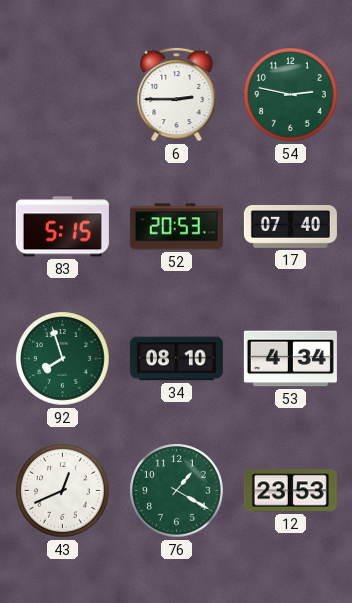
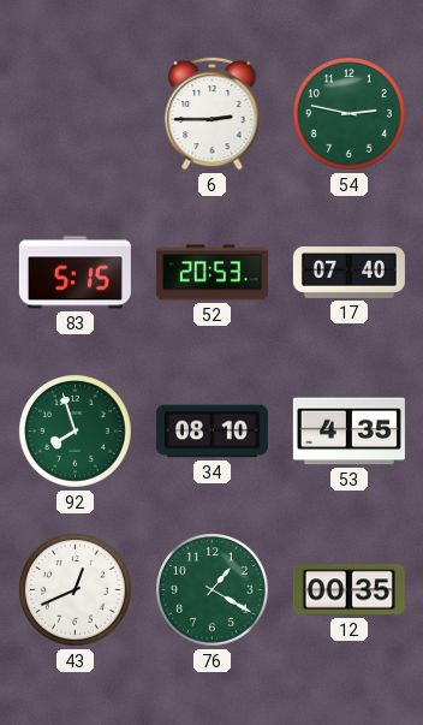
53: 4:34 -> 4:35 (348, 432)
12: 23:53 -> 00:35 (348, 590)
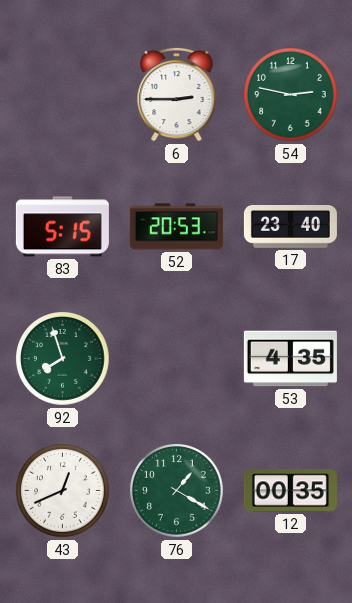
17: 07:40 -> 23:40 (290, 227)
34: 08:10 -> none (211, 432)
